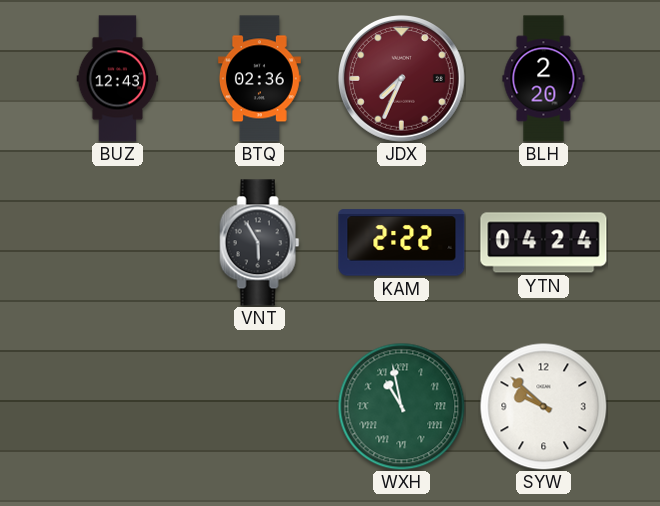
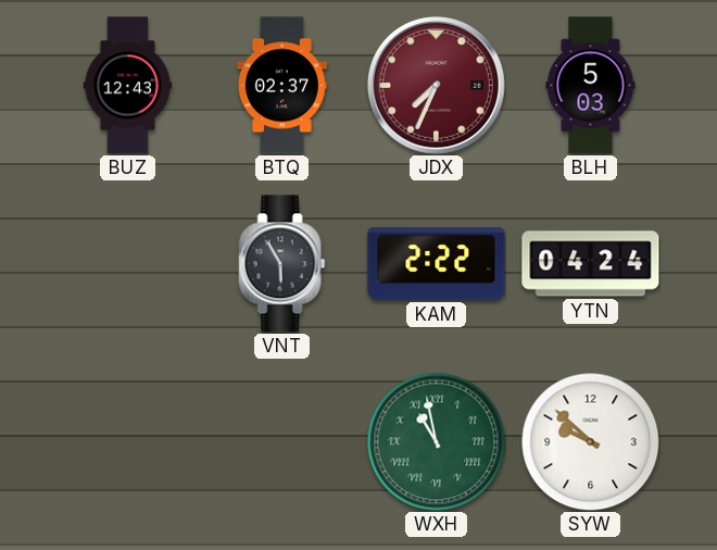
BTQ: 02:36 -> 02:37 (281, 86)
BLH: 2:20 -> 5:03 (591, 86)
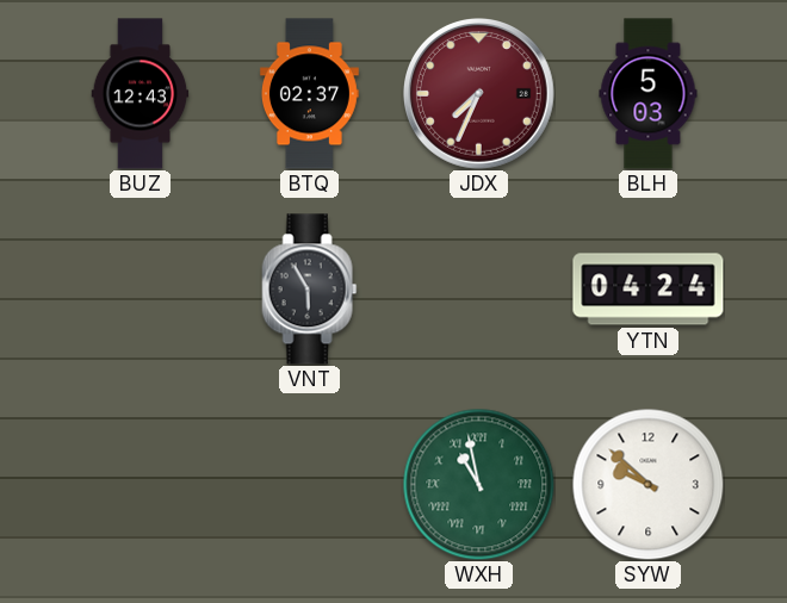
KAM: 2:22 -> none (437, 264)
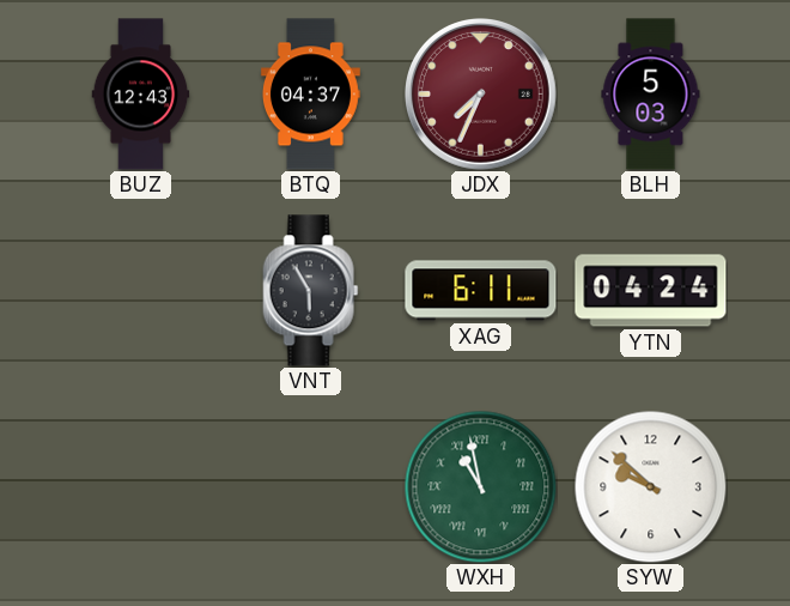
BTQ: 02:37 -> 04:37 (310, 95)
XAG: none -> 6:11 (481, 291)
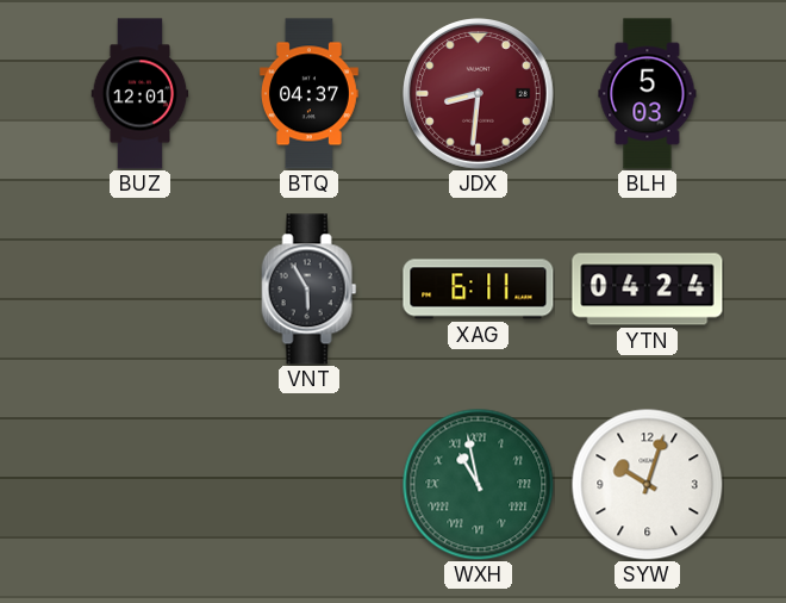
BUZ: 12:43 -> 12:01 (141, 94)
JDX: 7:34 -> 8:31 (479, 94)
SYW: 9:52 -> 10:03 (647, 484)
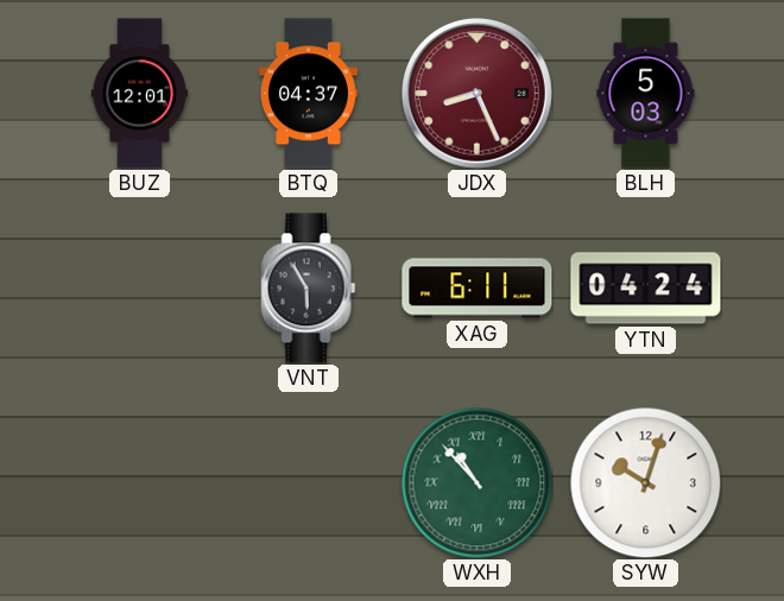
JDX: 8:31 -> 8:26 (478, 94)
WXH: 10:58 -> 10:53 (476, 482)
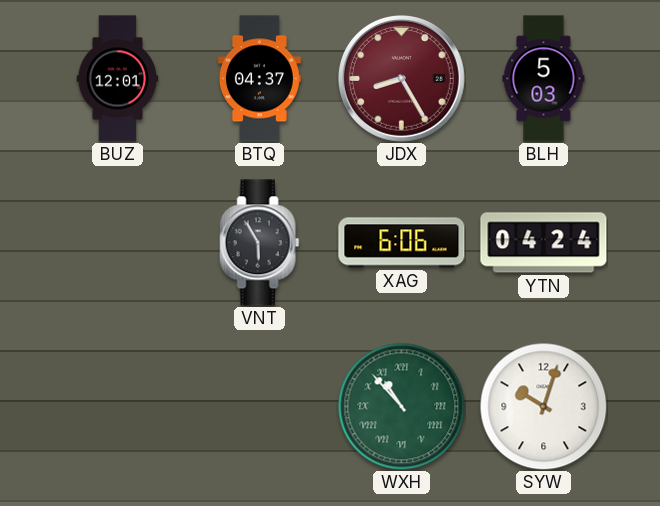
JDX: 8:26 -> 8:25 (402, 79)
XAG: 6:11 -> 6:06 (402, 243)
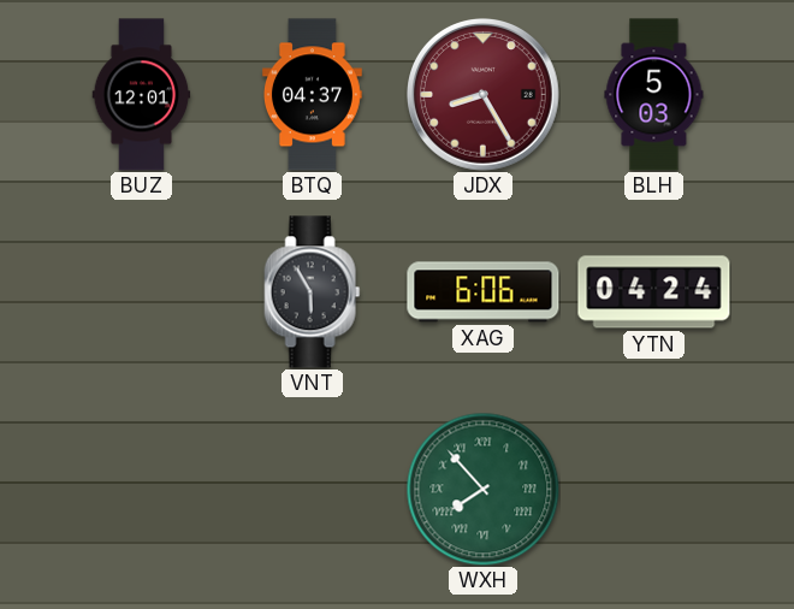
WXH: 10:53 -> 7:53 (482, 489)
SYW: 10:03 -> none (543, 406)
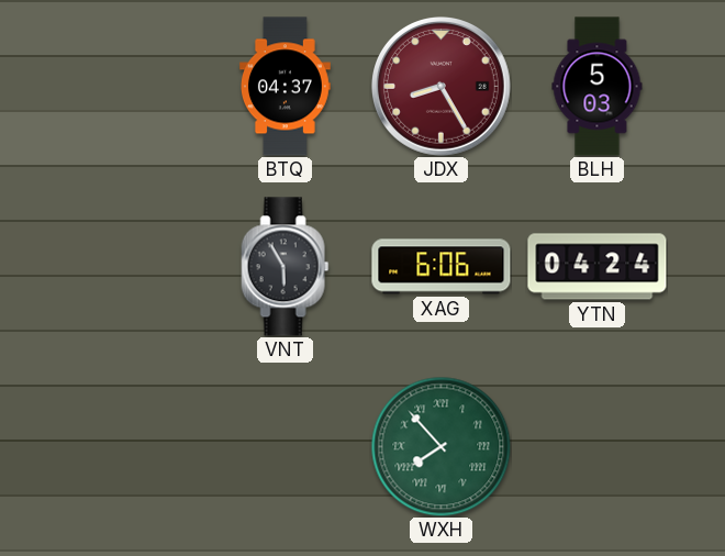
BUZ: 12:01 -> none (142, 95)
